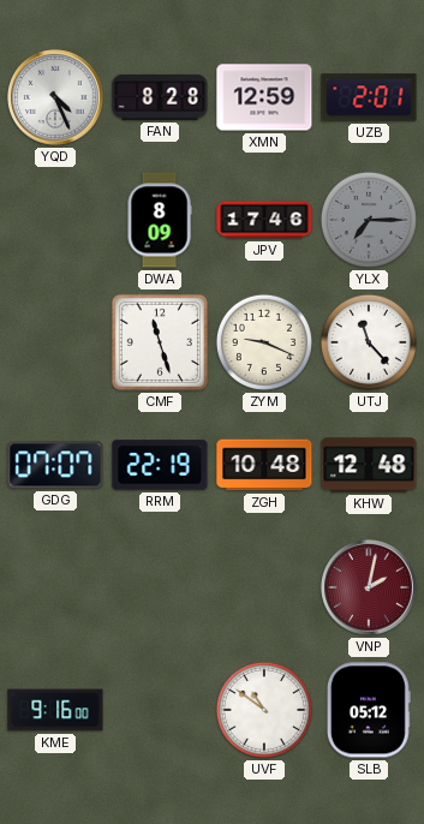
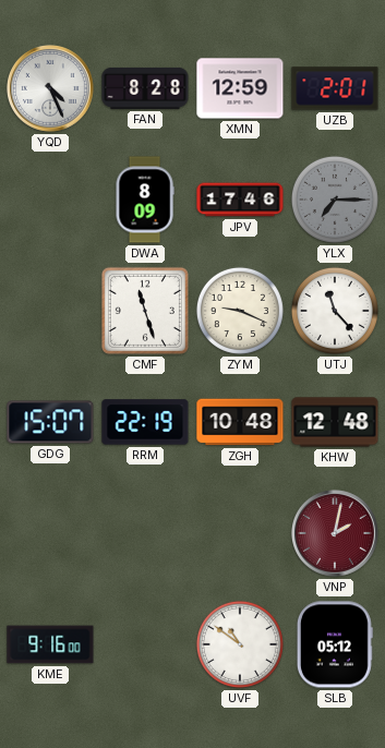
GDG: 07:07 -> 15:07 (50, 422)
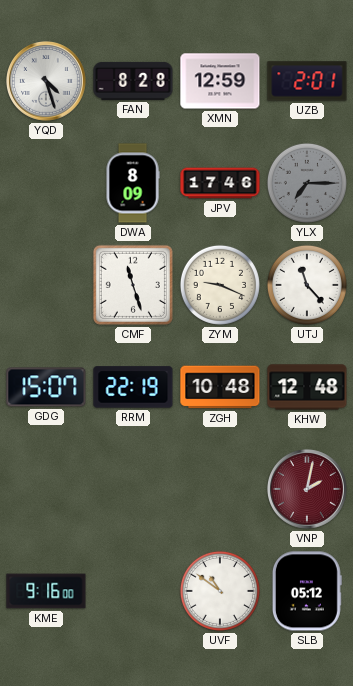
YQD: 4:26 -> 4:27 (47, 82)
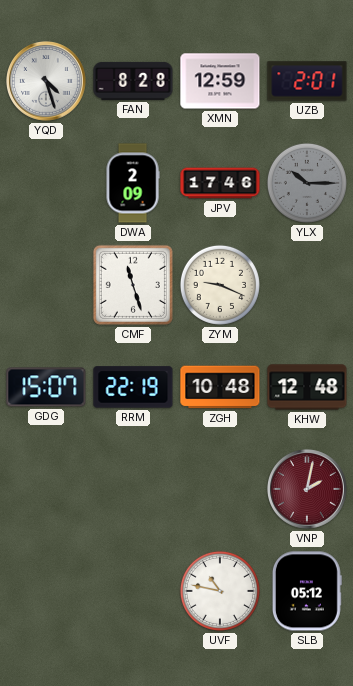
DWA: 8:09 -> 2:09 (133, 183)
YLX: 7:15 -> 10:15 (307, 183)
UTJ: 11:23 -> none (307, 285)
KME: 9:16 -> none (46, 591)
UVF: 10:51 -> 10:47 (220, 591)
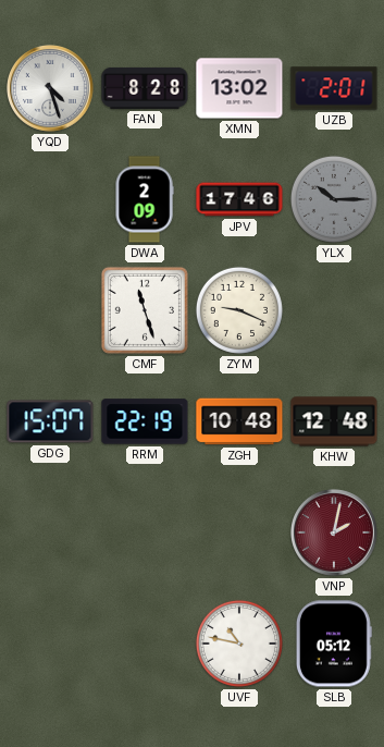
XMN: 12:59 -> 13:02 (239, 88)
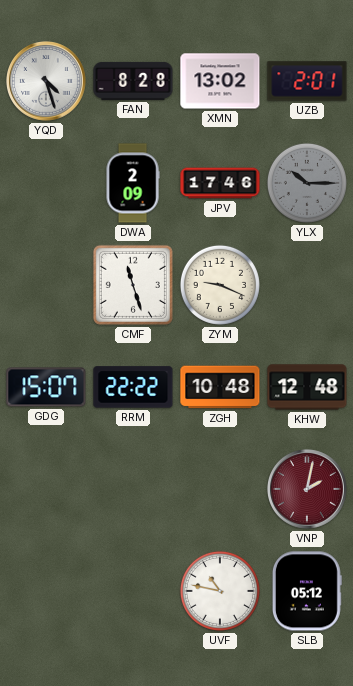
RRM: 22:19 -> 22:22 (133, 387)
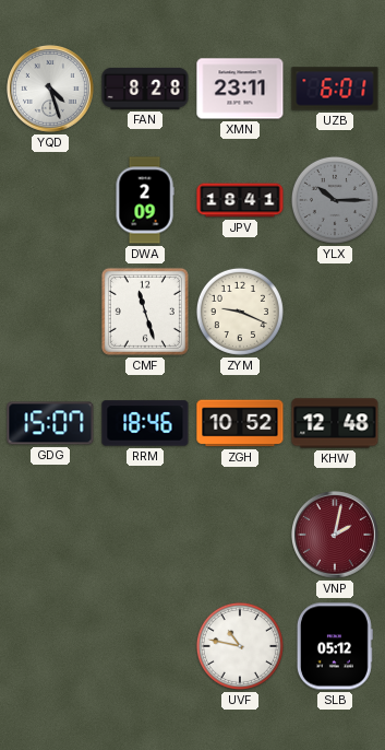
XMN: 13:02 -> 23:11 (240, 89)
UZB: 2:01 -> 6:01 (335, 89)
JPV: 17:46 -> 18:41 (240, 200)
RRM: 22:22 -> 18:46 (145, 423)
ZGH: 10:48 -> 10:52 (240, 423)
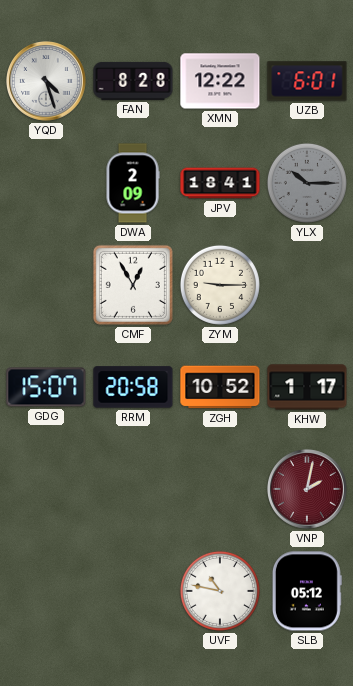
XMN: 23:11 -> 12:22 (220, 81)
CMF: 11:27 -> 12:55 (133, 285)
ZYM: 9:19 -> 9:15 (220, 285)
RRM: 18:46 -> 20:58 (133, 387)
KHW: 12:48 -> 1:17 (307, 387)
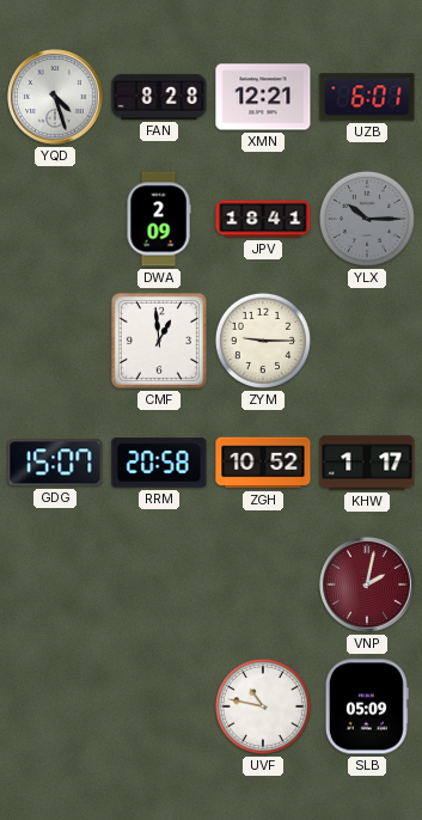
XMN: 12:22 -> 12:21 (263, 97)
CMF: 12:55 -> 12:59 (159, 341)
SLB: 05:12 -> 05:09 (367, 706)
